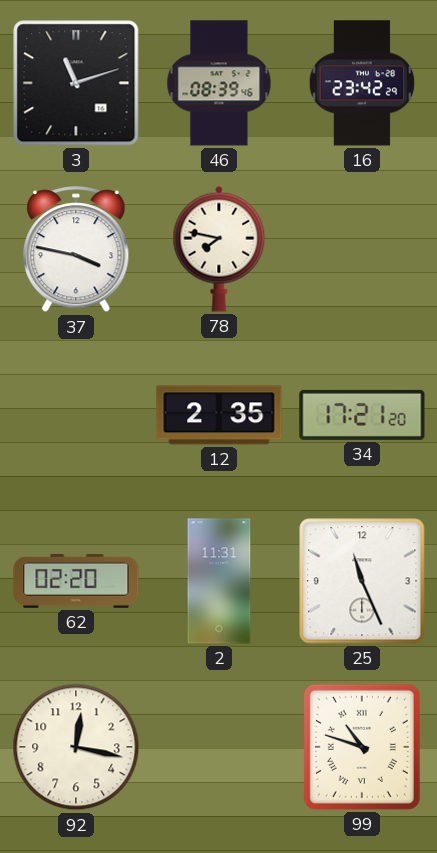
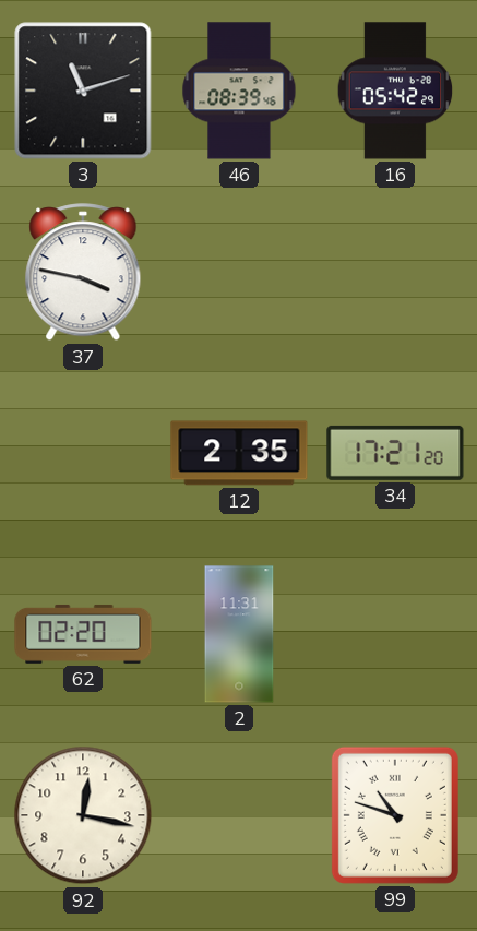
16: 23:42 -> 05:42 (395, 91)
78: 7:47 -> none (219, 249)
25: 11:26 -> none (362, 581)
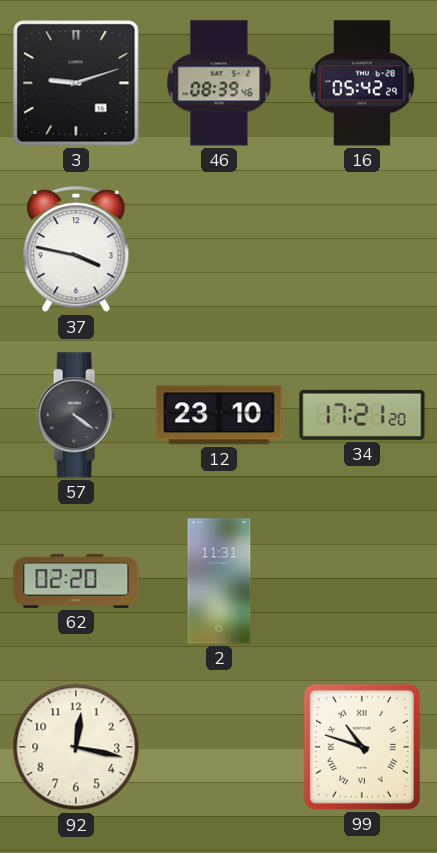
3: 11:12 -> 9:12 (76, 83)
57: none -> 4:21 (76, 415)
12: 2:35 -> 23:10 (219, 415)
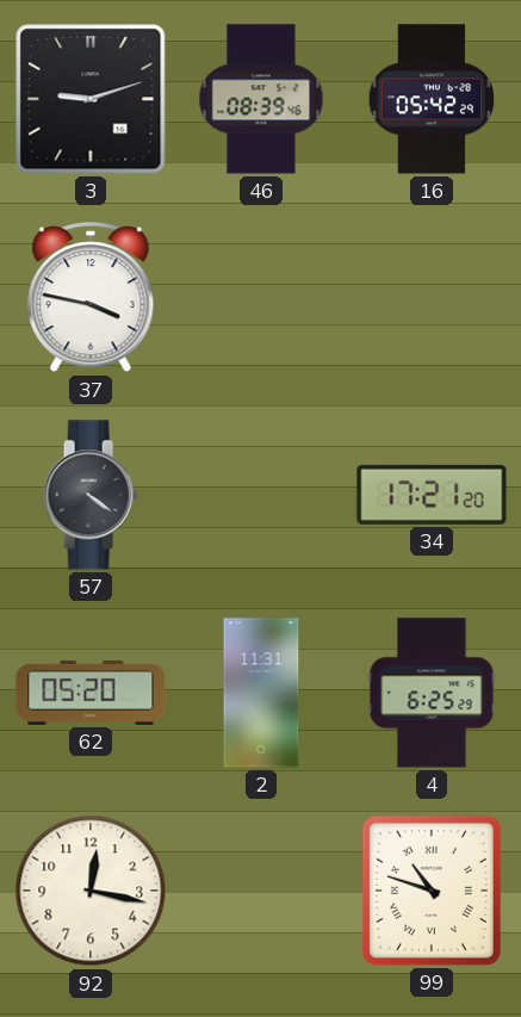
12: 23:10 -> none (219, 415)
62: 02:20 -> 05:20 (91, 693)
4: none -> 6:25 (432, 693)
